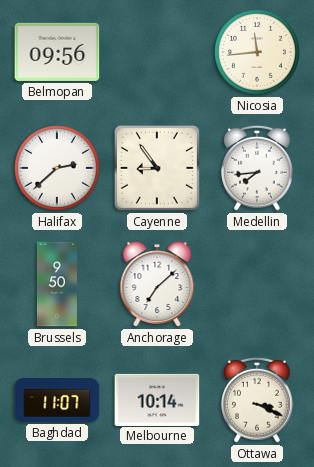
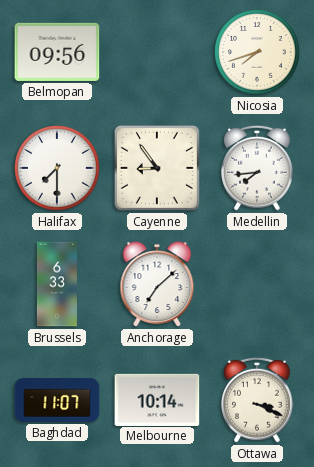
Nicosia: 11:44 -> 7:42 (258, 53)
Halifax: 2:38 -> 7:30 (58, 169)
Brussels: 9:50 -> 6:33 (57, 284)
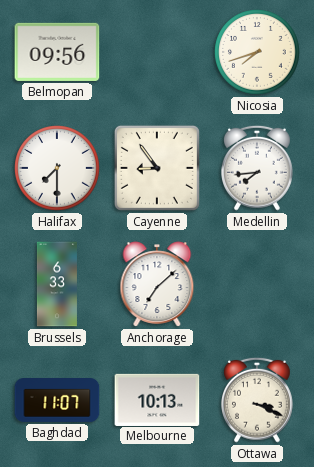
Melbourne: 10:14 -> 10:13 (157, 399)
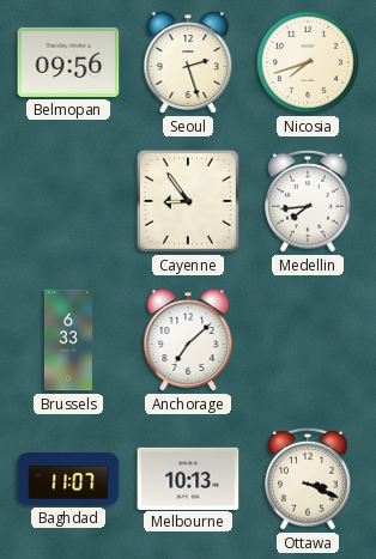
Seoul: none -> 2:27 (188, 62)
Halifax: 7:30 -> none (58, 169)
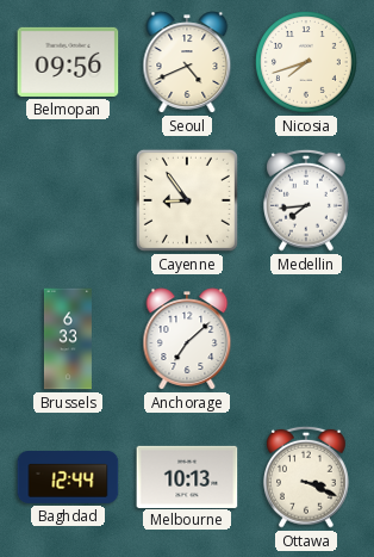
Seoul: 2:27 -> 4:41 (187, 62)
Baghdad: 11:07 -> 12:44 (68, 478)
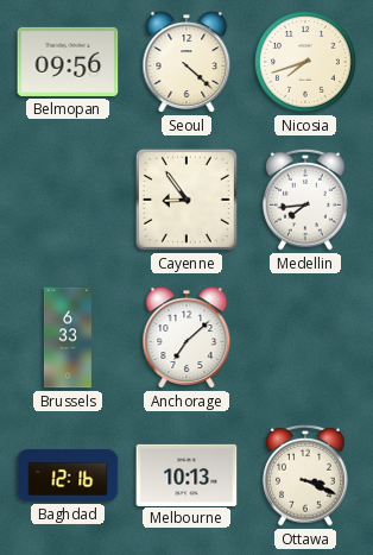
Seoul: 4:41 -> 4:22 (186, 62)
Baghdad: 12:44 -> 12:16 (68, 477)
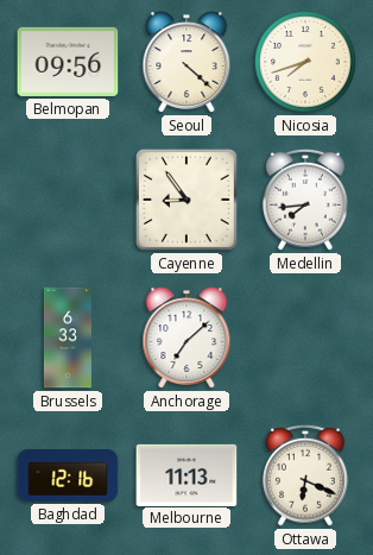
Melbourne: 10:13 -> 11:13 (186, 474)
Ottawa: 3:19 -> 6:19 (306, 475)
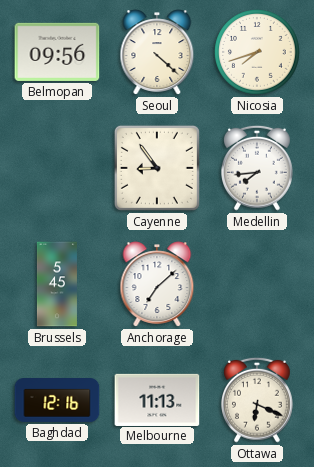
Brussels: 6:33 -> 5:45 (57, 284)
